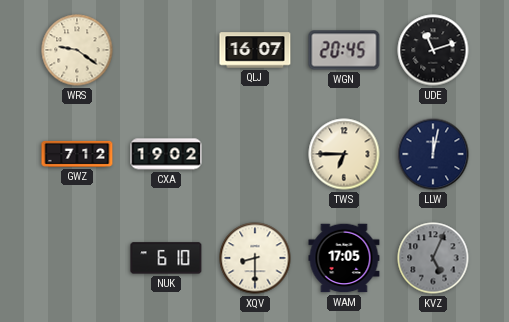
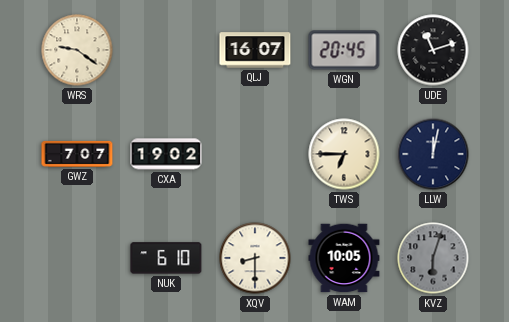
GWZ: 7:12 -> 7:07 (77, 154)
WAM: 17:05 -> 10:05 (344, 258)
KVZ: 5:04 -> 6:03 (433, 258)
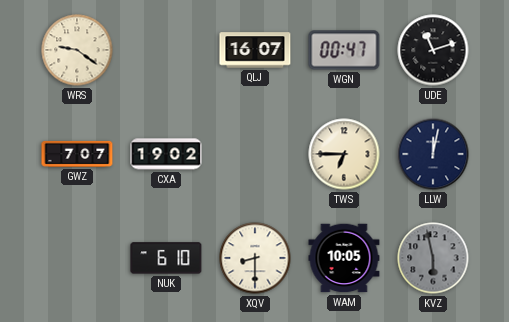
WGN: 20:45 -> 00:47 (344, 50)
KVZ: 6:03 -> 5:58 (433, 258)
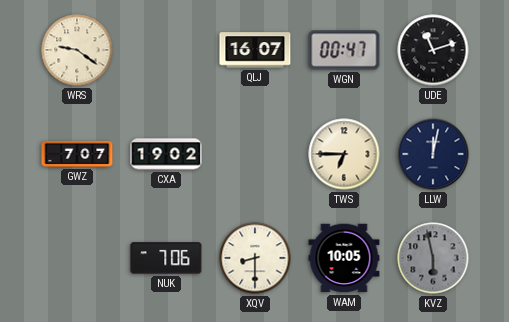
NUK: 6:10 -> 7:06 (166, 258)
